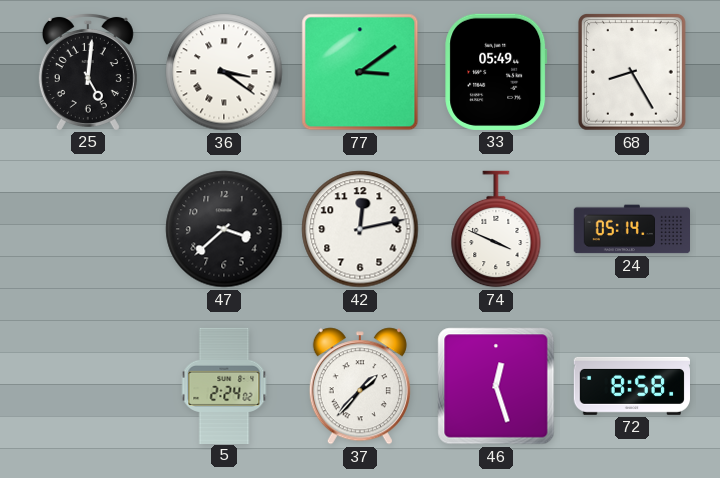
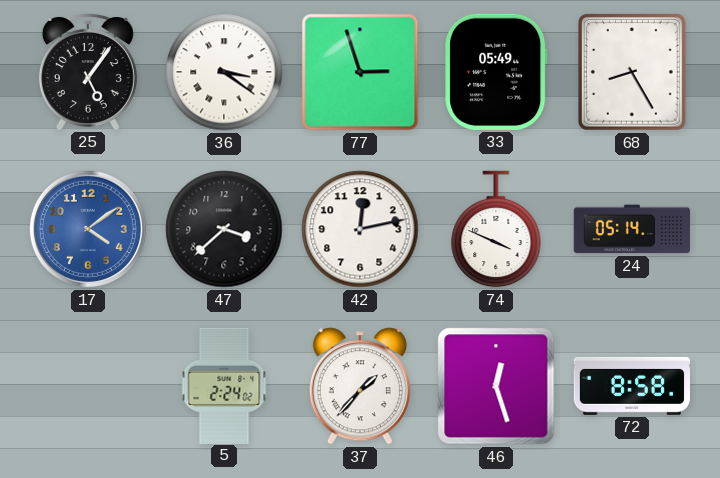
25: 5:01 -> 5:06 (88, 71)
77: 3:09 -> 2:57 (360, 72)
17: none -> 4:09 (88, 229)
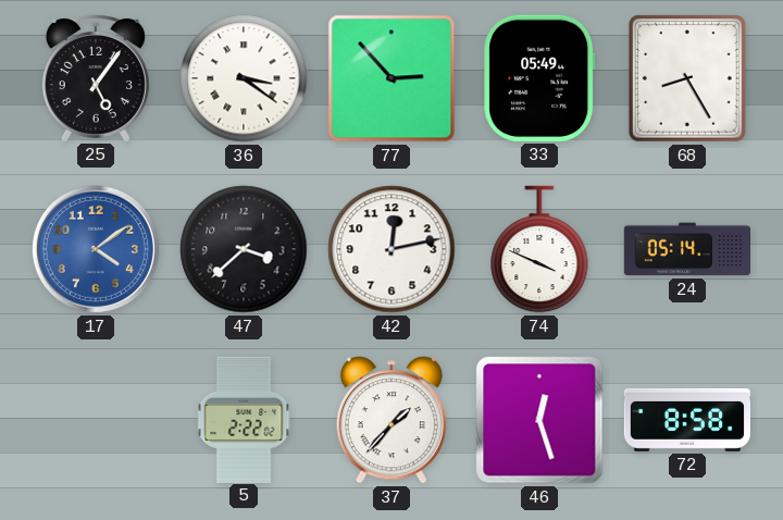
77: 2:57 -> 2:53 (391, 78)
5: 2:24 -> 2:22 (244, 419)
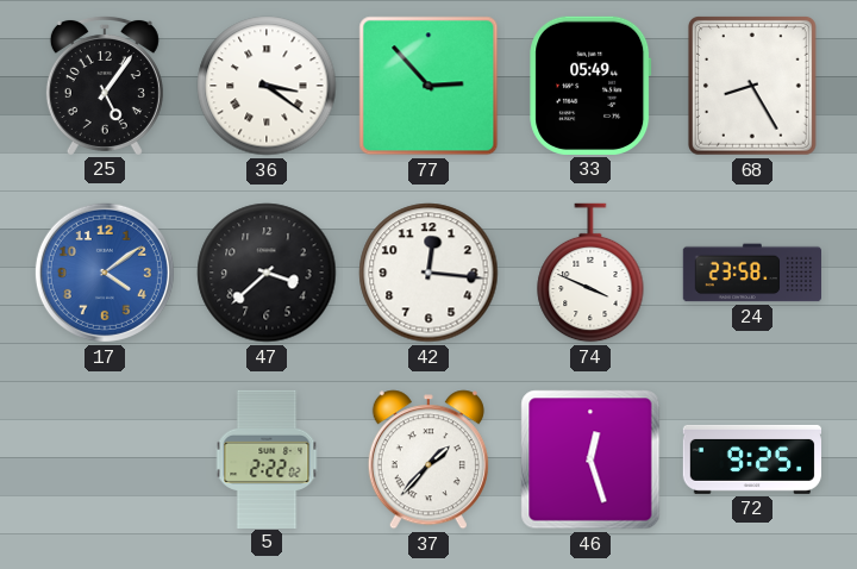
42: 12:13 -> 12:16 (428, 273)
24: 05:14 -> 23:58 (751, 273)
72: 8:58 -> 9:25 (751, 459)
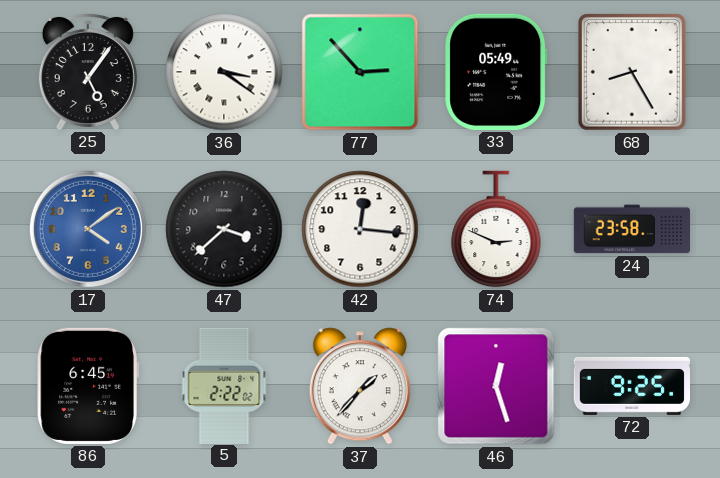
74: 3:49 -> 2:49 (496, 229)
86: none -> 6:45 (88, 386)
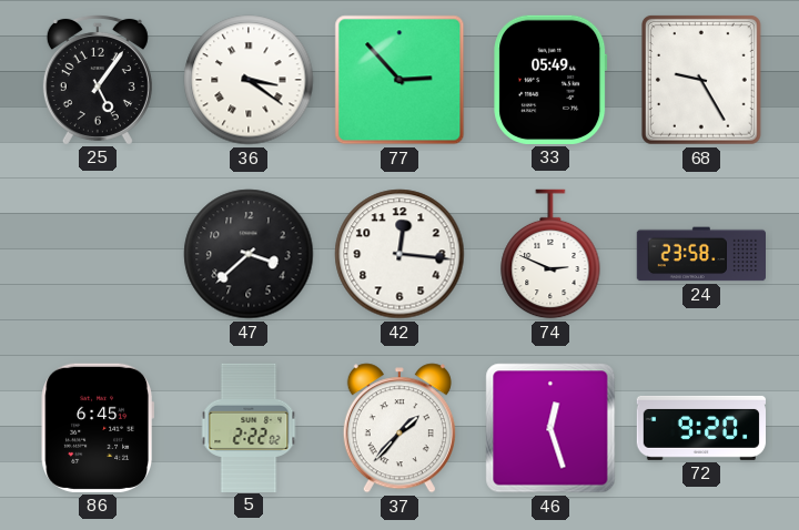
68: 8:25 -> 9:25 (701, 80)
17: 4:09 -> none (88, 229)
72: 9:25 -> 9:20 (700, 428)
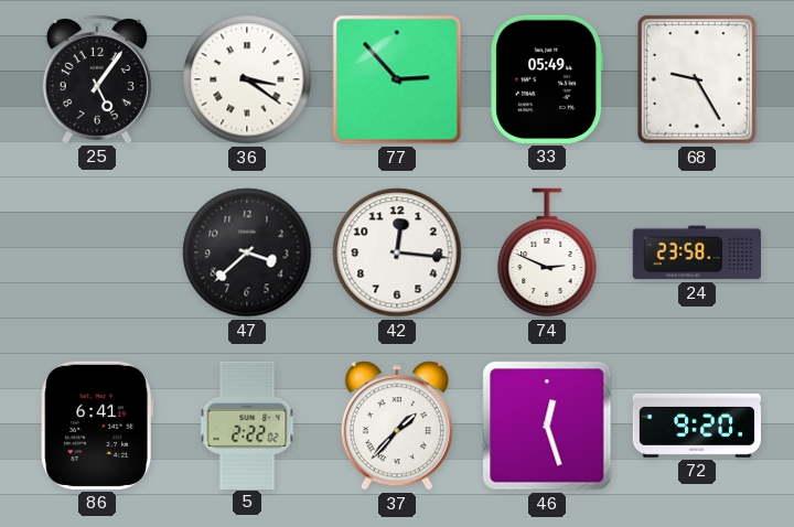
86: 6:45 -> 6:41 (97, 426)
